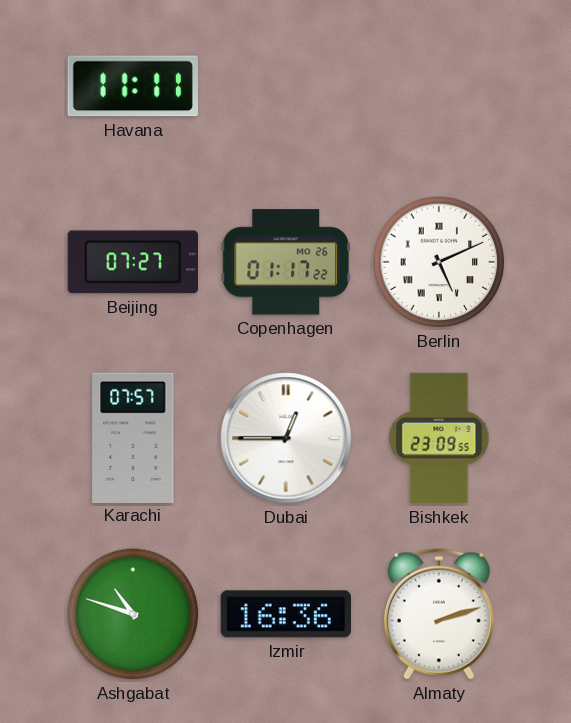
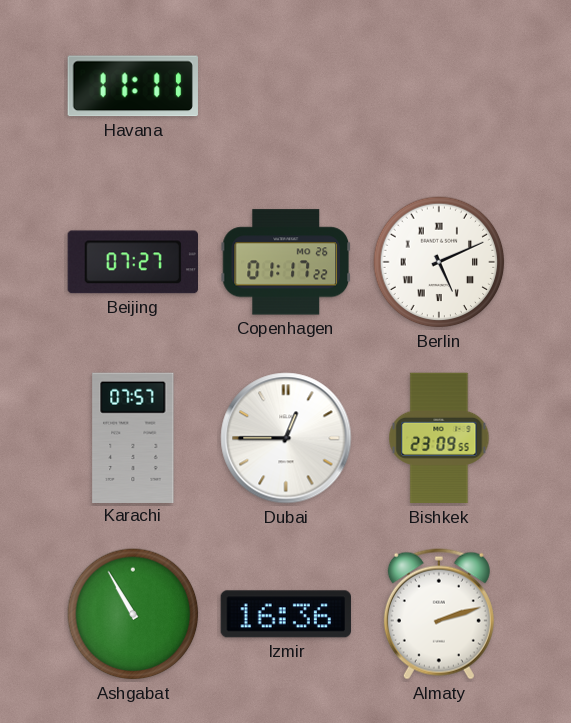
Ashgabat: 10:48 -> 10:55 (133, 614)
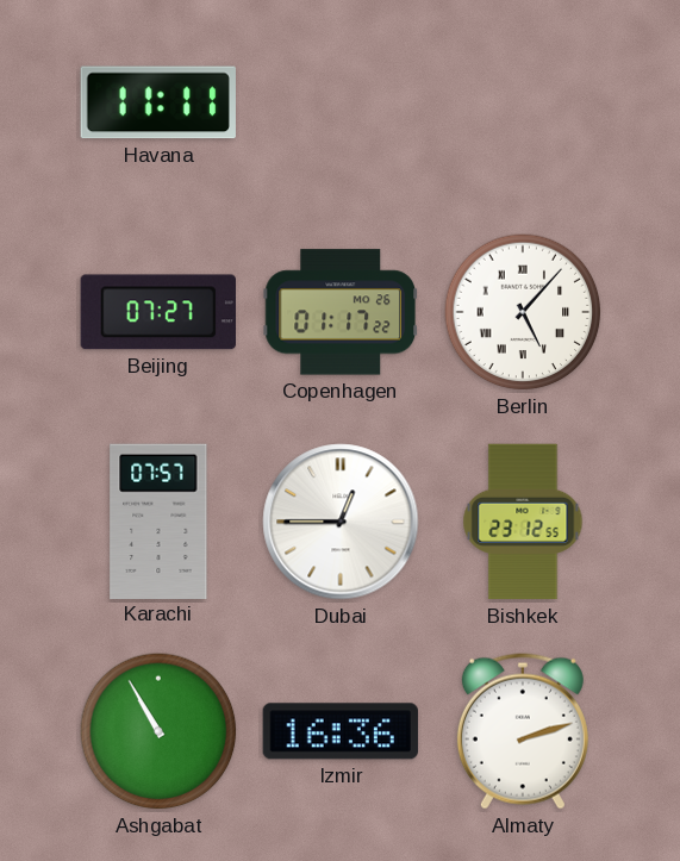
Berlin: 5:11 -> 5:07 (523, 312)
Bishkek: 23:09 -> 23:12 (523, 522)
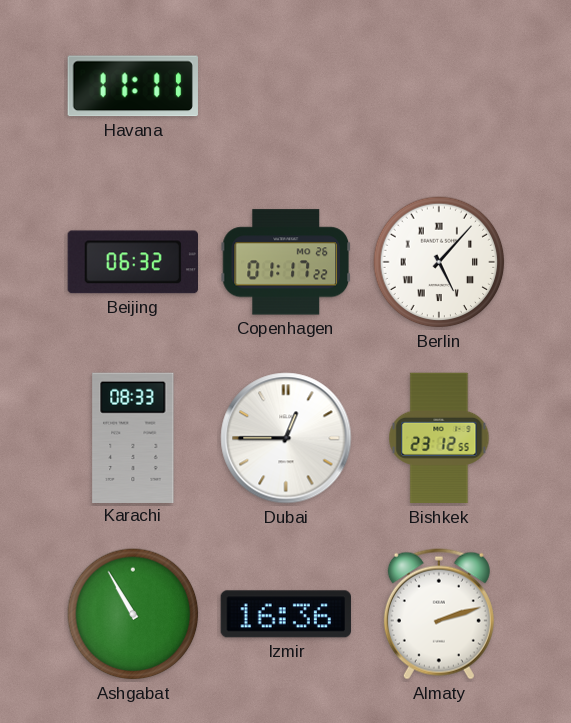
Beijing: 07:27 -> 06:32 (132, 262)
Karachi: 07:57 -> 08:33 (133, 437)
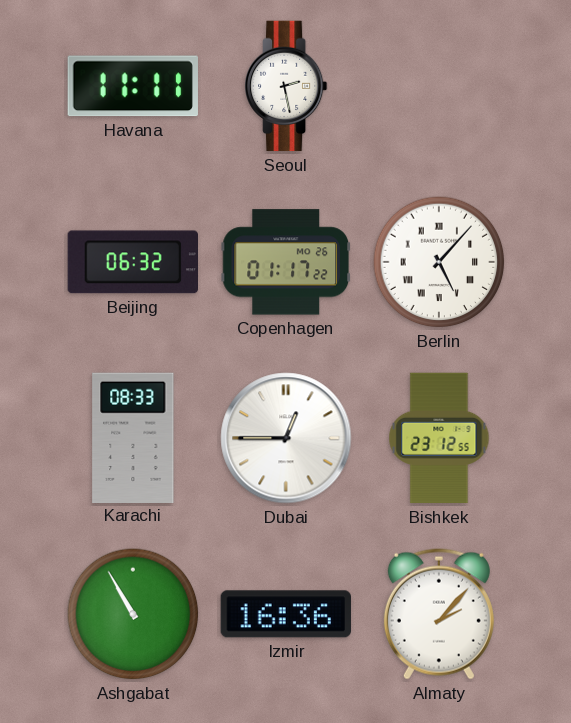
Seoul: none -> 2:28 (287, 86)
Almaty: 2:12 -> 2:07 (439, 614)
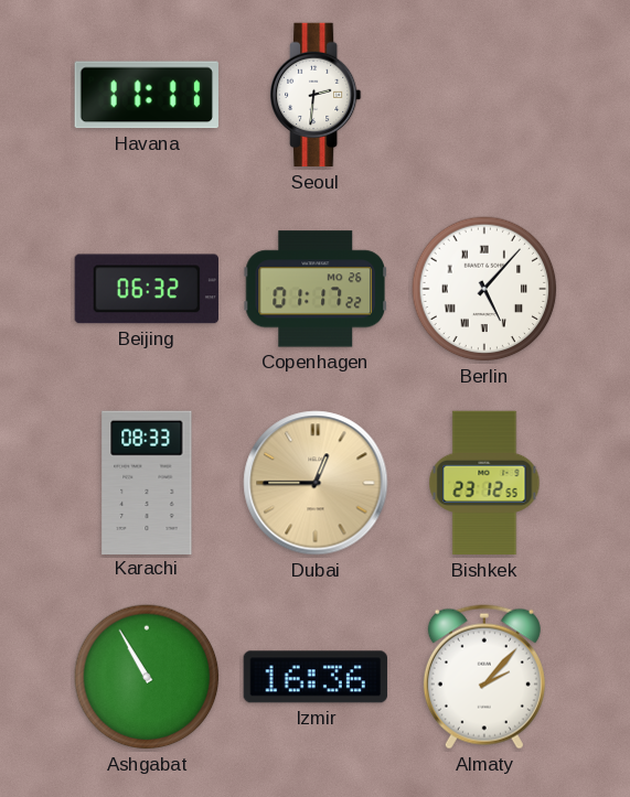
Seoul: 2:28 -> 2:31 (317, 95)
Dubai dial: white -> champagne (316, 483)
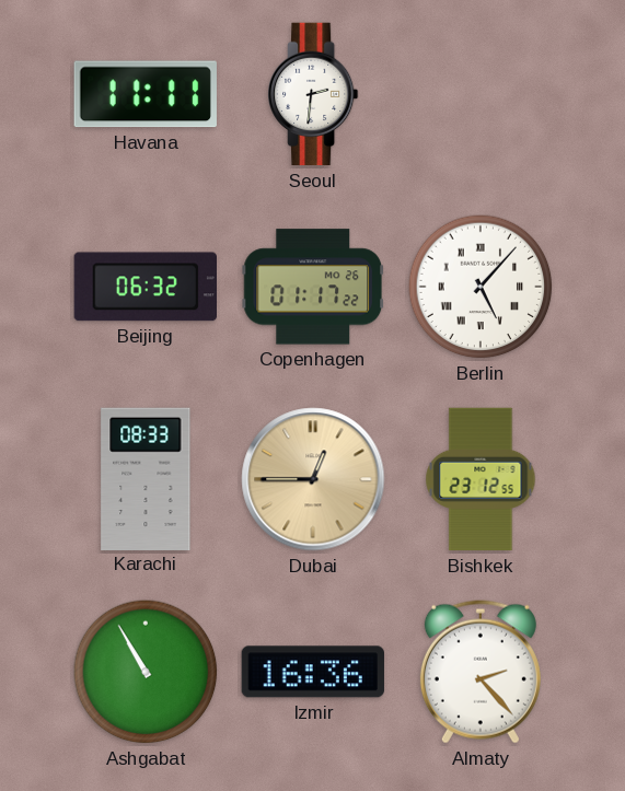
Almaty: 2:07 -> 2:23 (481, 672)
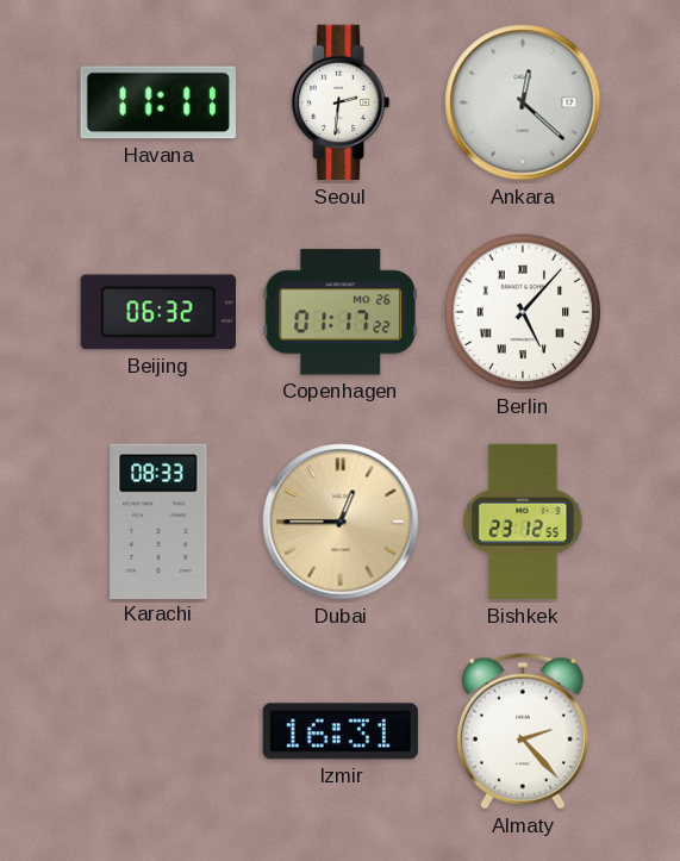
Ankara: none -> 12:22 (523, 102)
Ashgabat: 10:55 -> none (146, 672)
Izmir: 16:36 -> 16:31 (341, 731)
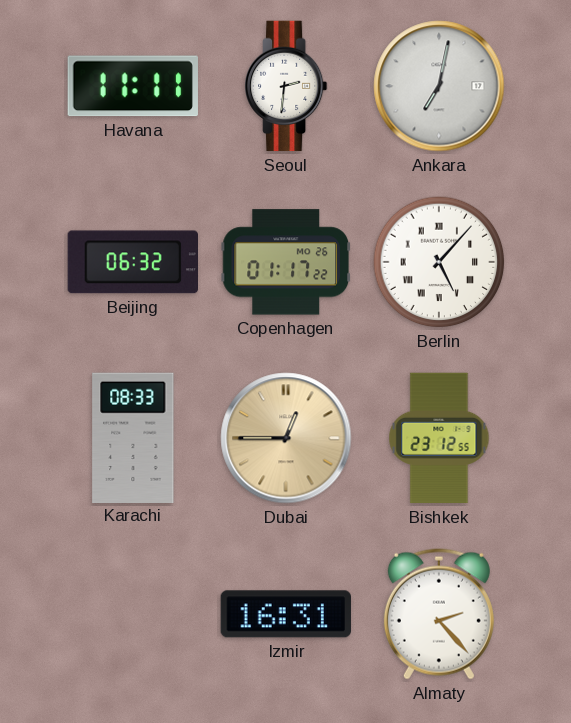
Ankara: 12:22 -> 7:02 (439, 86)
